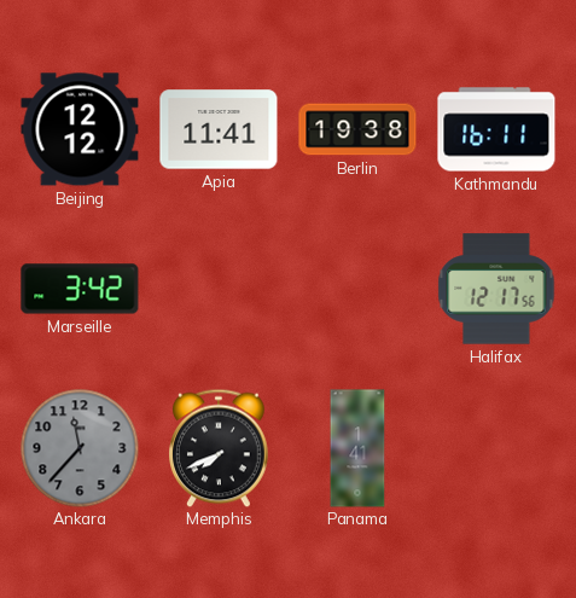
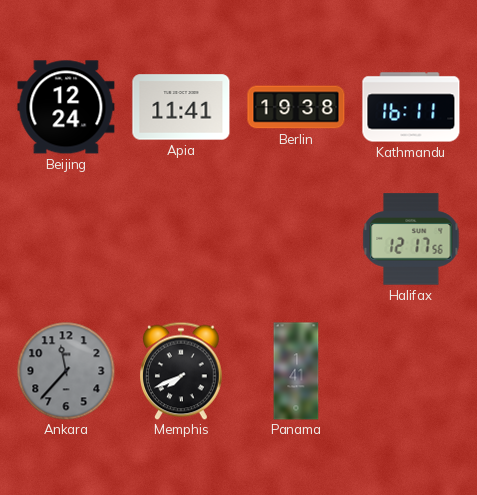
Beijing: 12:12 -> 12:24 (66, 107)
Marseille: 3:42 -> none (80, 289)
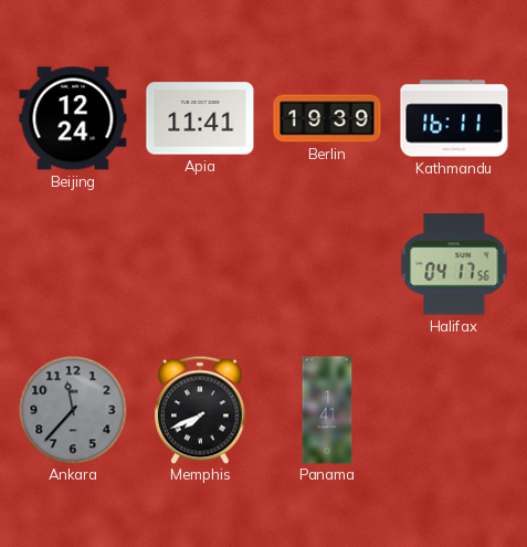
Berlin: 19:38 -> 19:39 (327, 118)
Halifax: 12:17 -> 04:17 (454, 264)
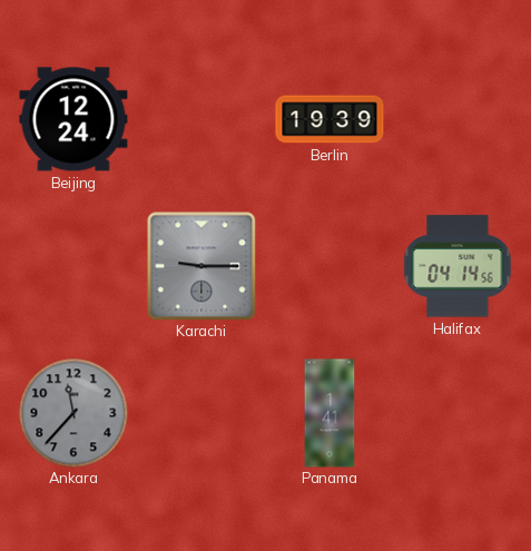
Apia: 11:41 -> none (200, 118)
Kathmandu: 16:11 -> none (454, 118)
Karachi: none -> 9:15 (201, 266)
Halifax: 04:17 -> 04:14 (458, 266)
Memphis: 7:41 -> none (201, 410)
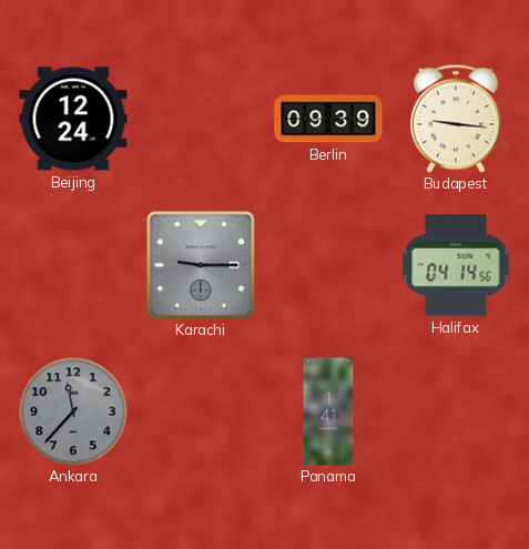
Berlin: 19:39 -> 09:39 (328, 119)
Budapest: none -> 9:16 (457, 119)
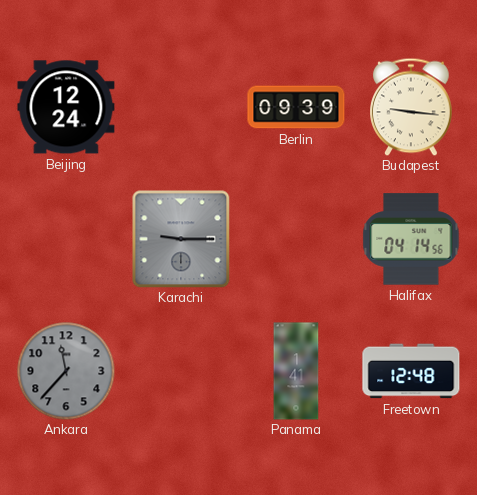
Freetown: none -> 12:48 (411, 371)
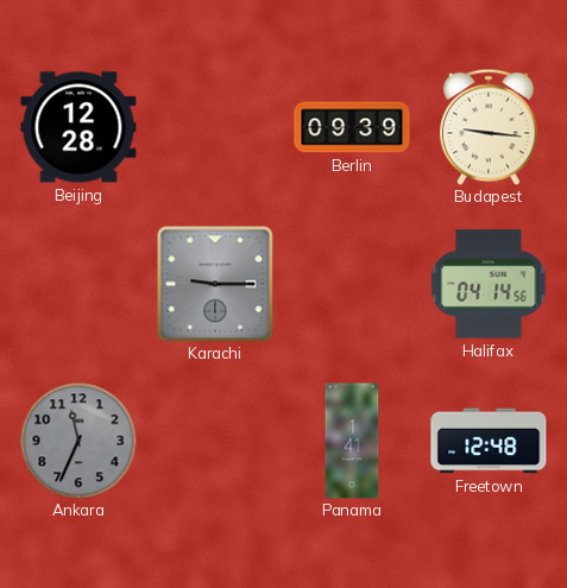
Beijing: 12:24 -> 12:28 (78, 127)
Ankara: 11:37 -> 11:34 (78, 441)
